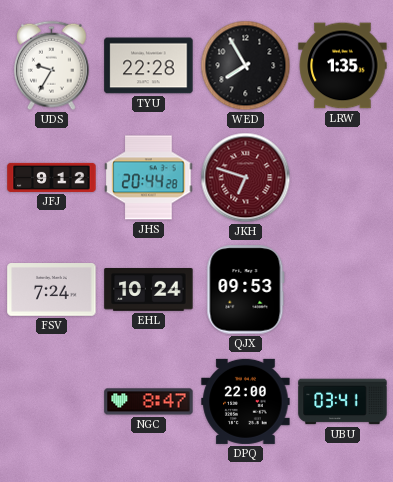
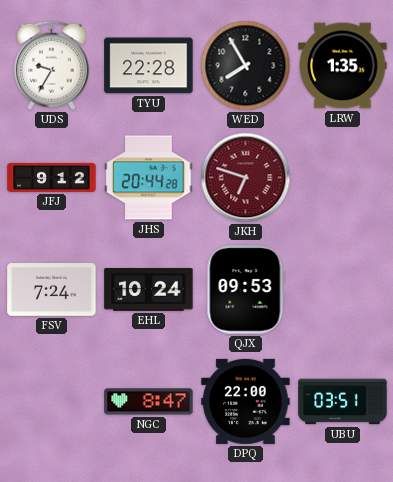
UBU: 03:41 -> 03:51 (343, 402)
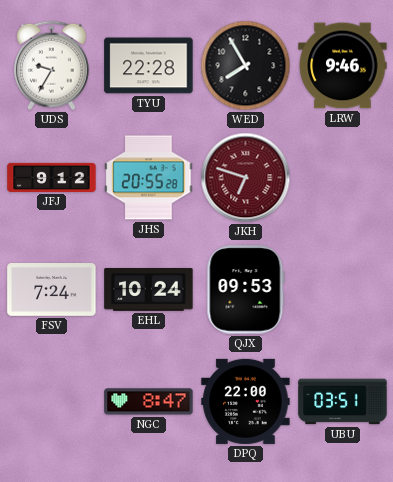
LRW: 1:35 -> 9:46 (343, 66)
JHS: 20:44 -> 20:55 (149, 178)
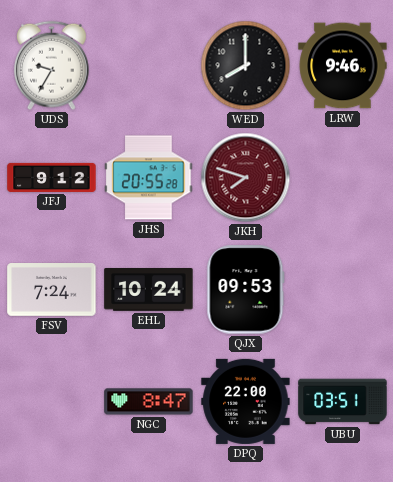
TYU: 22:28 -> none (149, 66)
WED: 7:55 -> 8:00 (246, 66)
JKH: 6:48 -> 7:48 (246, 178)
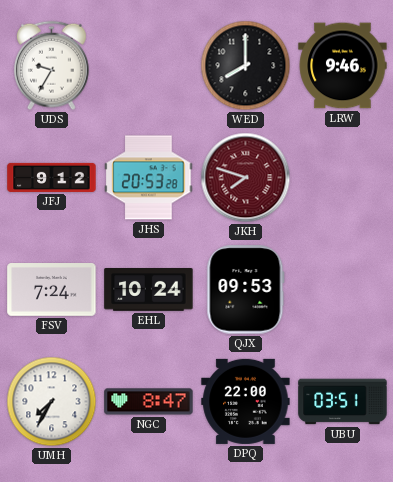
JHS: 20:55 -> 20:53 (149, 178)
UMH: none -> 7:35 (52, 402)
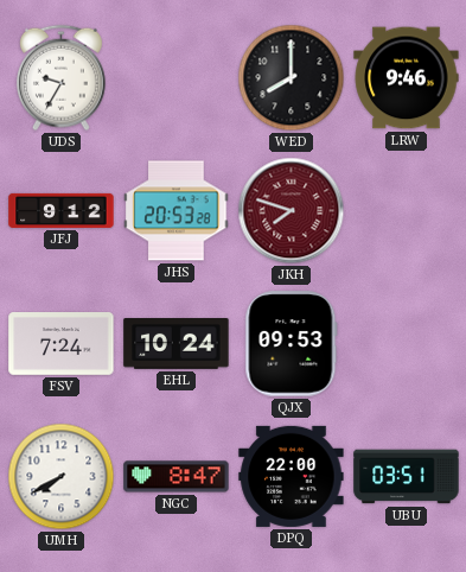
UMH: 7:35 -> 7:40 (62, 477)
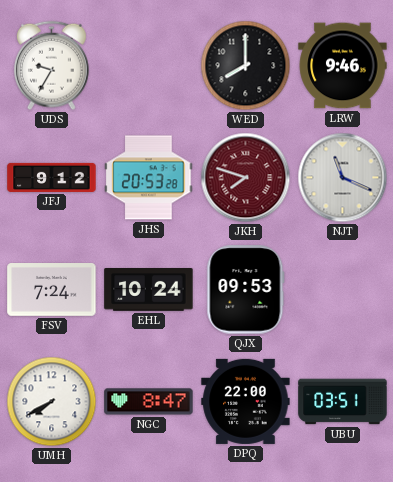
NJT: none -> 11:19 (343, 178)
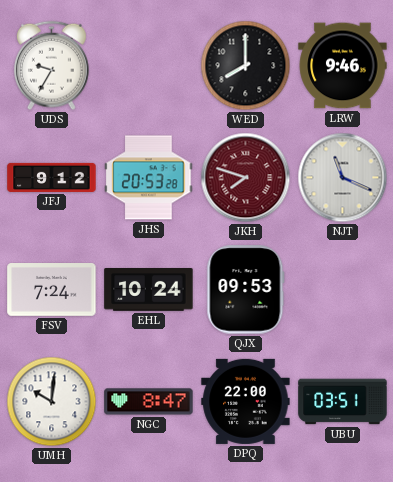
UMH: 7:40 -> 10:01 (52, 402)
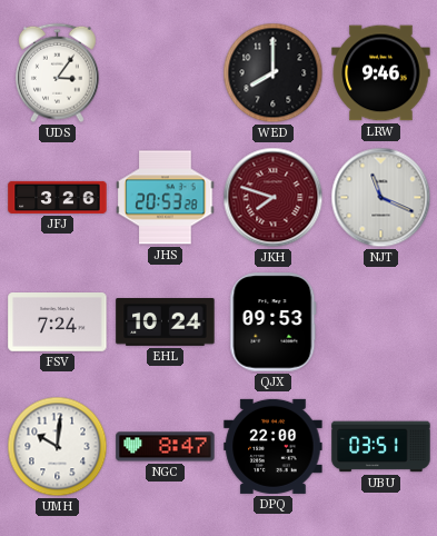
UDS: 9:35 -> 3:06 (58, 73)
JFJ: 9:12 -> 3:26 (58, 197)
